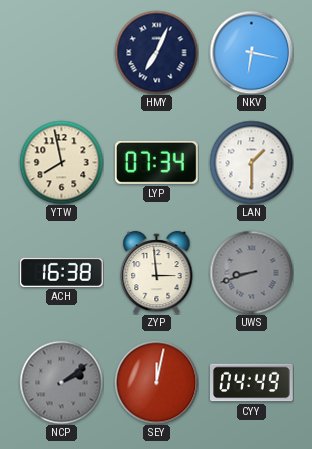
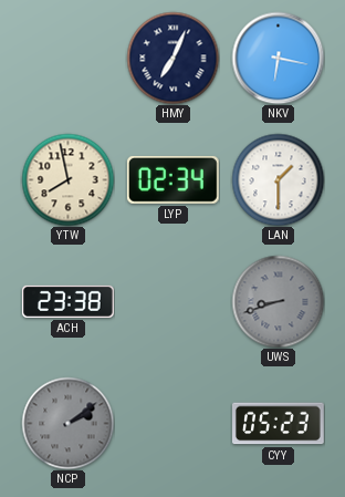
LYP: 07:34 -> 02:34 (172, 179)
ACH: 16:38 -> 23:38 (69, 301)
ZYP: 2:59 -> none (157, 272)
SEY: 12:02 -> none (156, 382)
CYY: 04:49 -> 05:23 (279, 424)
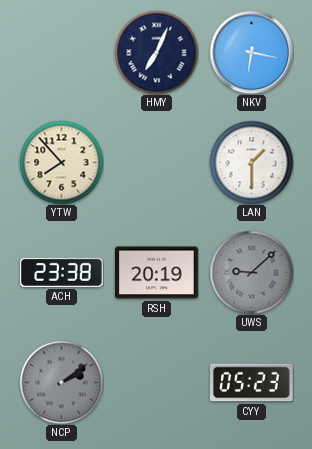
YTW: 7:58 -> 7:53 (61, 162)
LYP: 02:34 -> none (172, 179)
RSH: none -> 20:19 (157, 273)
UWS: 8:42 -> 9:08 (251, 272)
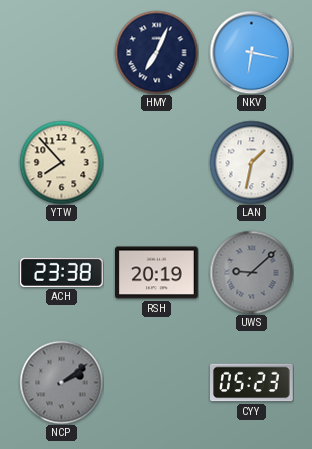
LAN: 1:30 -> 1:32 (251, 162)
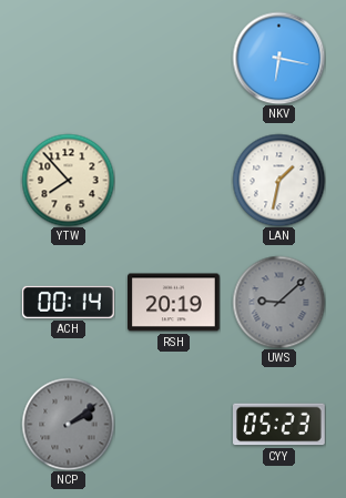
HMY: 7:04 -> none (156, 52)
ACH: 23:38 -> 00:14 (69, 302)
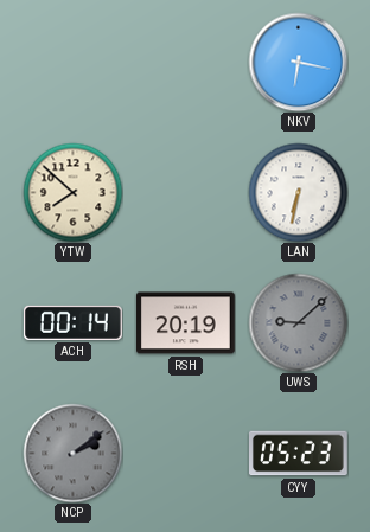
YTW: 7:53 -> 7:52 (72, 192)
LAN: 1:32 -> 6:32 (298, 192)
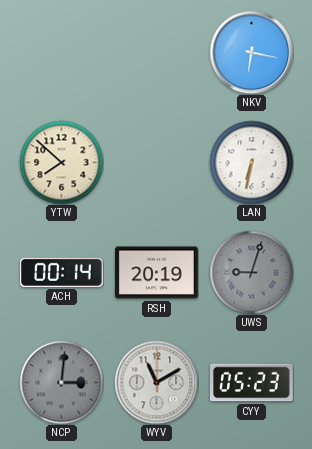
UWS: 9:08 -> 9:03 (251, 272)
NCP: 2:09 -> 3:01 (61, 382)
WYV: none -> 11:10 (156, 382)
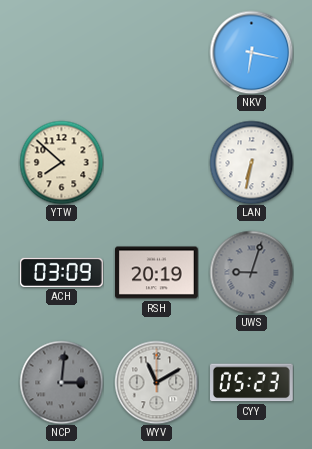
ACH: 00:14 -> 03:09 (62, 272)
